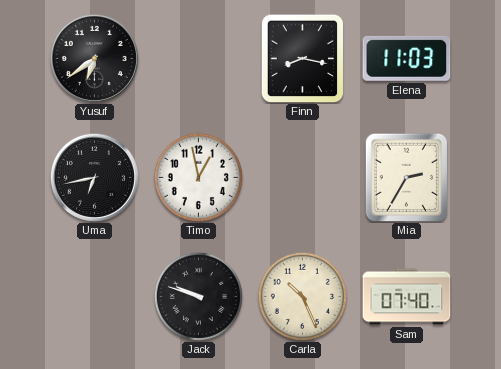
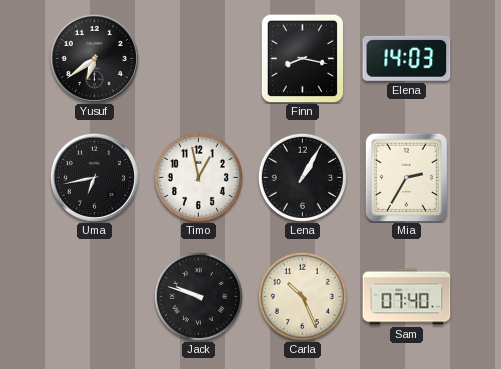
Elena: 11:03 -> 14:03 (407, 58)
Lena: none -> 1:05 (302, 177)
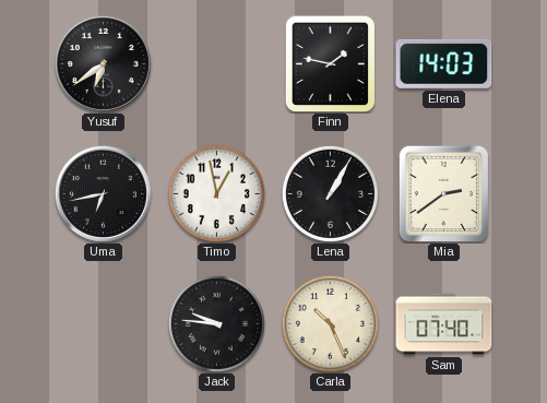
Finn: 8:17 -> 1:47 (331, 63)
Mia: 2:35 -> 2:39 (444, 193)
Jack: 9:48 -> 9:46 (216, 323)
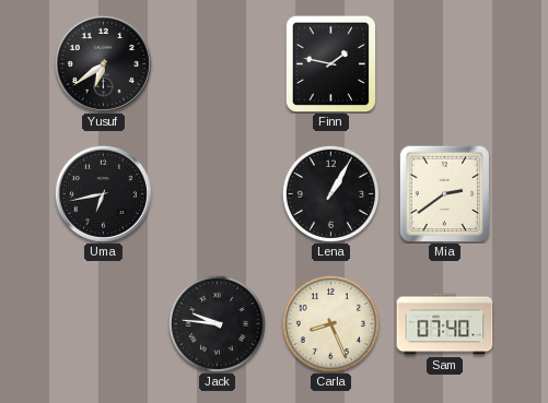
Elena: 14:03 -> none (444, 63)
Timo: 12:58 -> none (216, 193)
Carla: 10:26 -> 8:26 (330, 323)
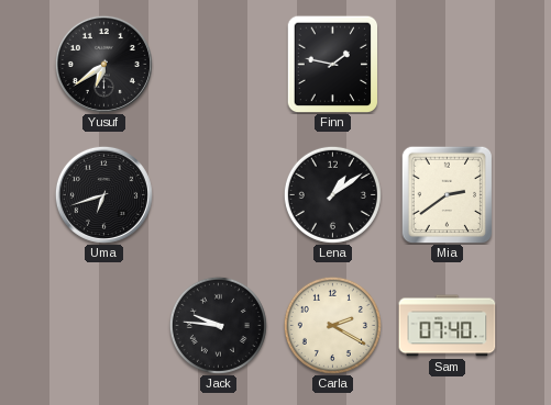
Uma: 6:43 -> 6:42 (103, 194)
Lena: 1:05 -> 1:09 (332, 194)
Carla: 8:26 -> 2:20 (332, 325)
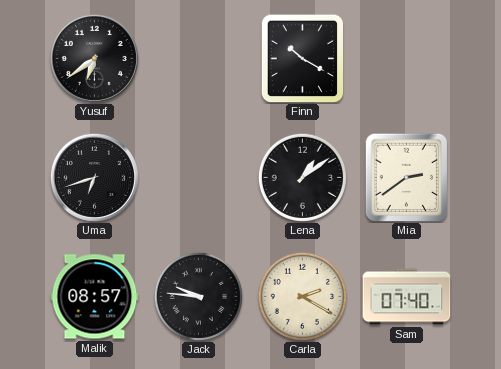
Finn: 1:47 -> 10:20 (303, 58)
Malik: none -> 08:57 (95, 297)
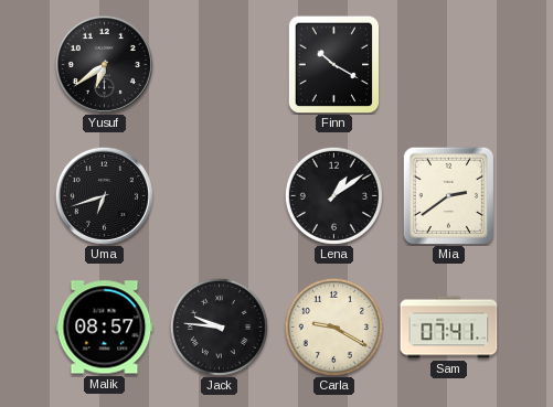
Carla: 2:20 -> 9:20 (333, 326)
Sam: 07:40 -> 07:41 (449, 328)
